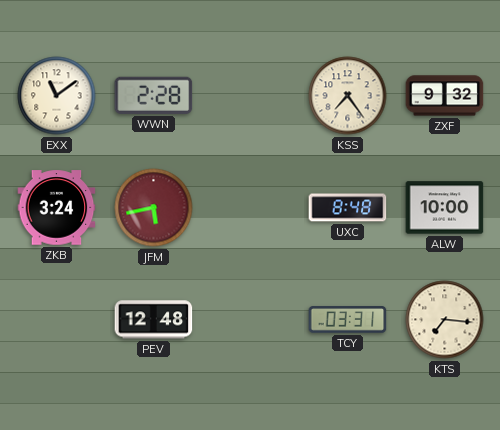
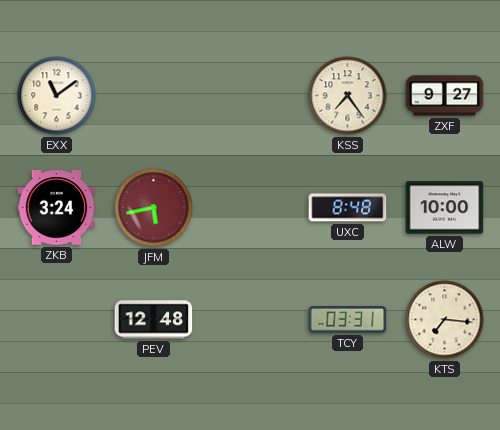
WWN: 2:28 -> none (154, 95)
ZXF: 9:32 -> 9:27 (445, 96)
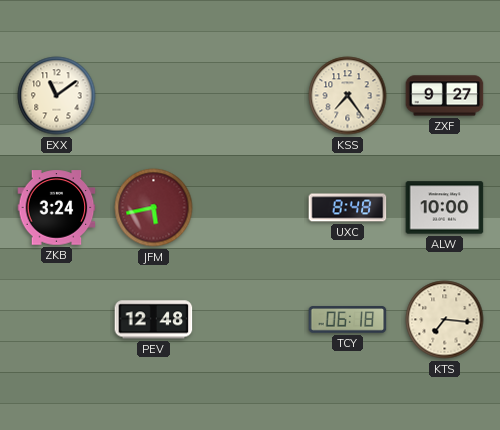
TCY: 03:31 -> 06:18 (348, 320)
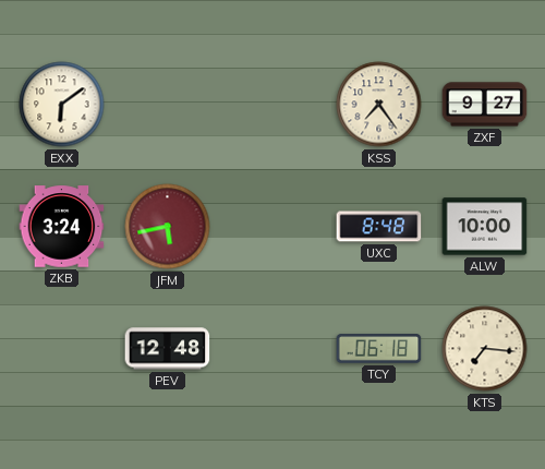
EXX: 11:09 -> 6:09 (62, 105)
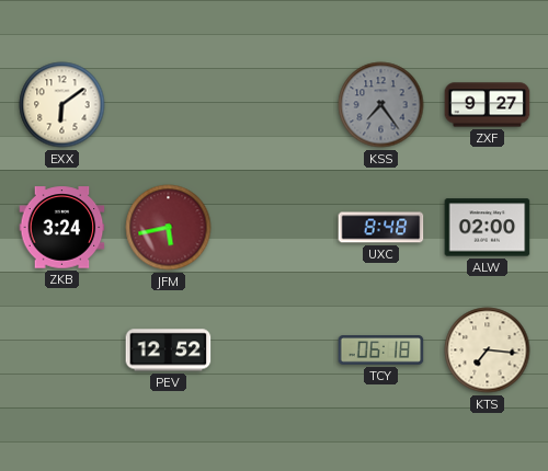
KSS dial: cream -> grey (381, 105)
ALW: 10:00 -> 02:00 (488, 228)
PEV: 12:48 -> 12:52 (169, 351)
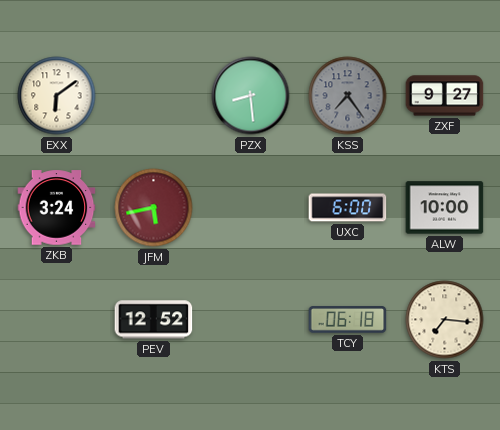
PZX: none -> 8:29 (251, 96)
UXC: 8:48 -> 6:00 (348, 208)
ALW: 02:00 -> 10:00 (445, 208)
